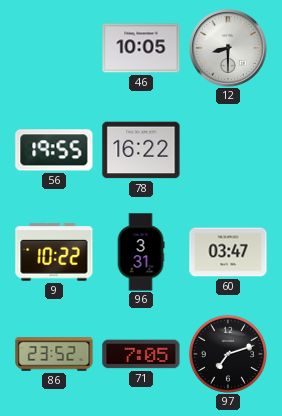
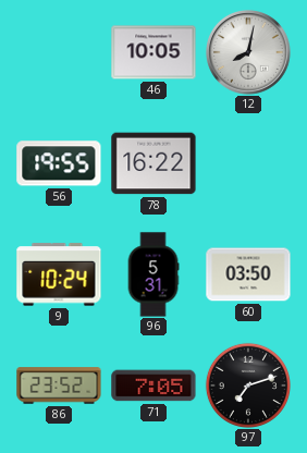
12: 8:30 -> 8:02 (249, 53)
9: 10:22 -> 10:24 (59, 274)
96: 3:31 -> 5:31 (153, 274)
60: 03:47 -> 03:50 (248, 274)
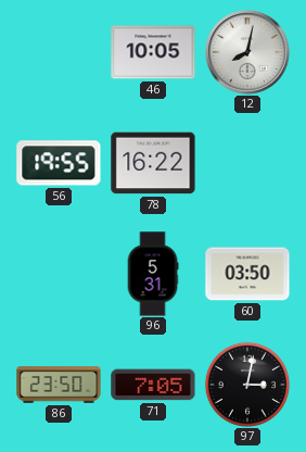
9: 10:24 -> none (59, 274)
86: 23:52 -> 23:50 (59, 385)
97: 7:12 -> 3:02 (247, 385)
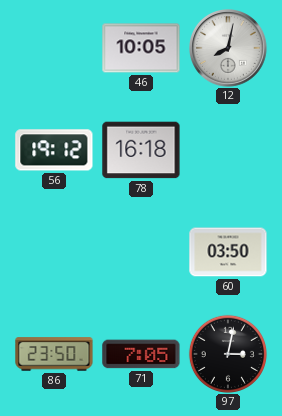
56: 19:55 -> 19:12 (54, 150)
78: 16:22 -> 16:18 (141, 150)
96: 5:31 -> none (153, 274)
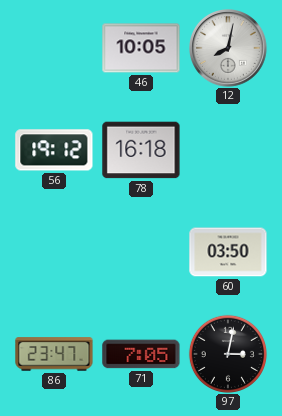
86: 23:50 -> 23:47 (54, 354)
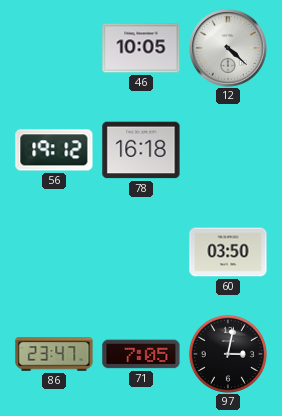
12: 8:02 -> 4:22 (229, 49)
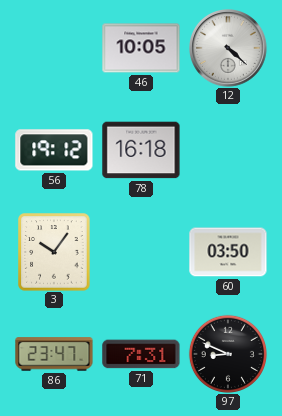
3: none -> 10:06 (54, 252)
71: 7:05 -> 7:31 (141, 354)
97: 3:02 -> 8:49 (228, 354)
